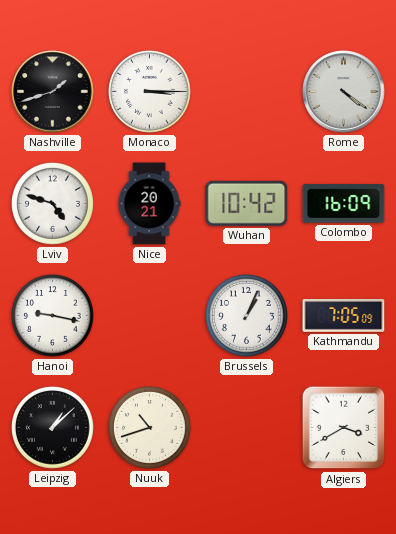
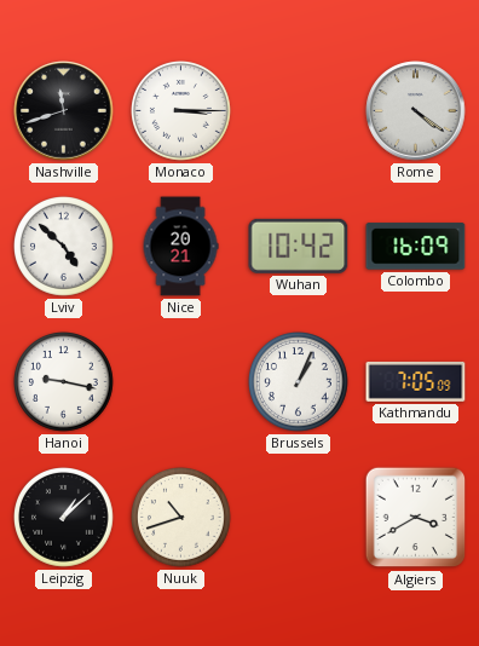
Nashville: 1:42 -> 11:42 (64, 111)
Lviv: 4:48 -> 4:52 (64, 247)
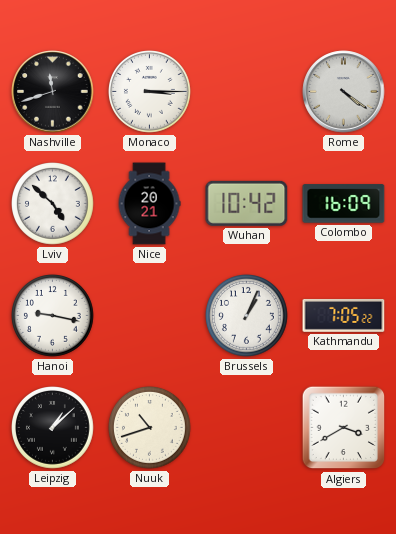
Kathmandu: 7:05:09 -> 7:05:22 (344, 316)
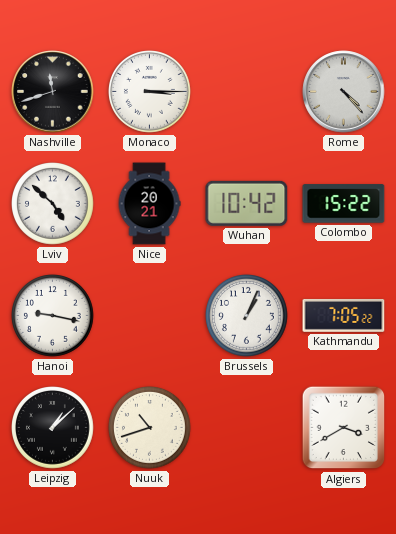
Rome: 4:21 -> 4:23 (344, 92)
Colombo: 16:09 -> 15:22 (344, 204)
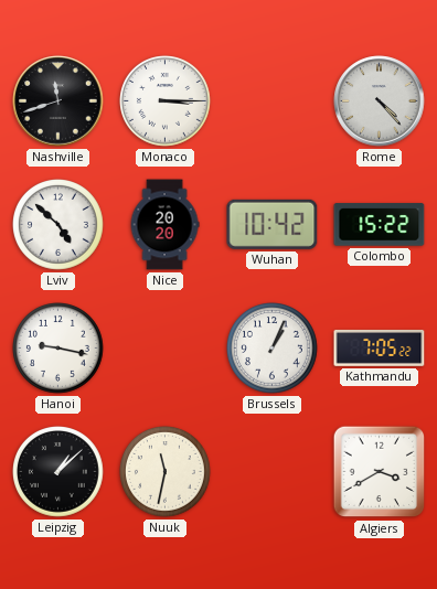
Nice: 20:21 -> 20:20 (164, 225)
Nuuk: 10:42 -> 11:32 (166, 472)
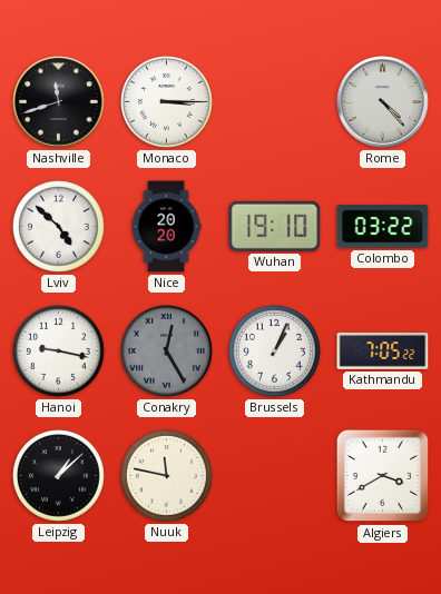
Wuhan: 10:42 -> 19:10 (275, 226)
Colombo: 15:22 -> 03:22 (383, 227)
Conakry: none -> 12:25 (167, 352)
Nuuk: 11:32 -> 11:47 (167, 476)
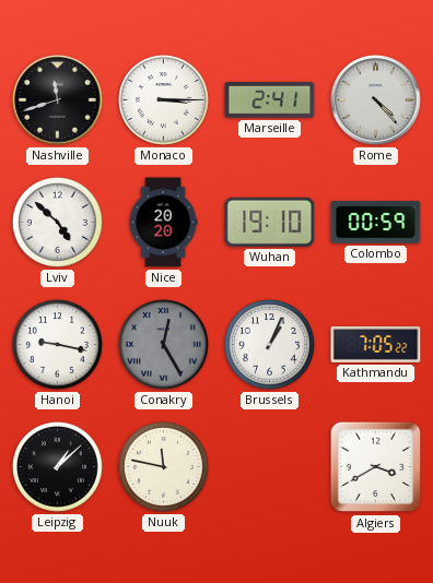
Marseille: none -> 2:41 (270, 100)
Colombo: 03:22 -> 00:59 (376, 223)
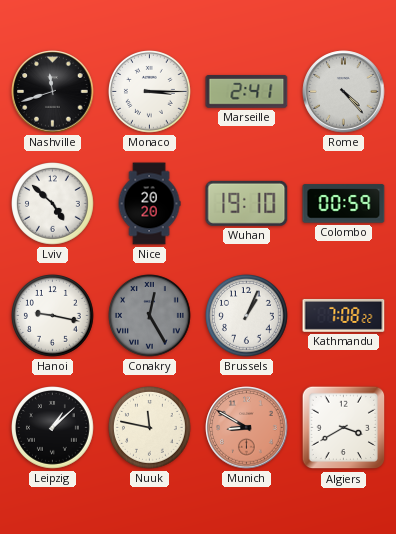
Kathmandu: 7:05 -> 7:08 (344, 316)
Munich: none -> 8:50 (247, 428)
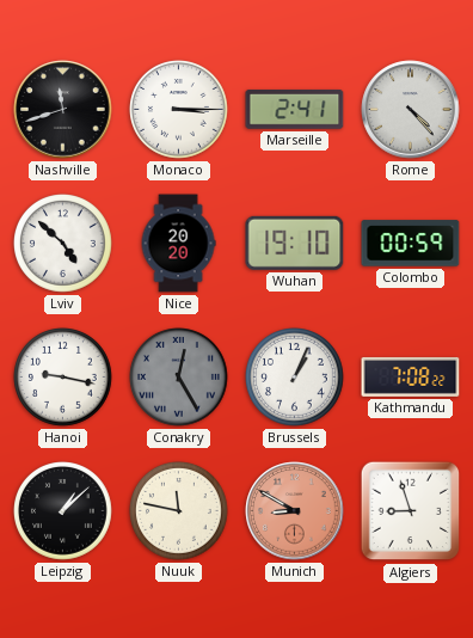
Algiers: 3:40 -> 8:57 (411, 511)
